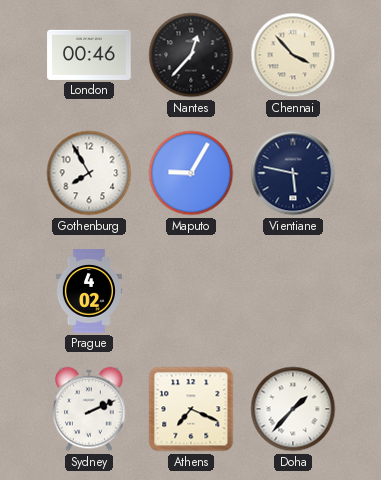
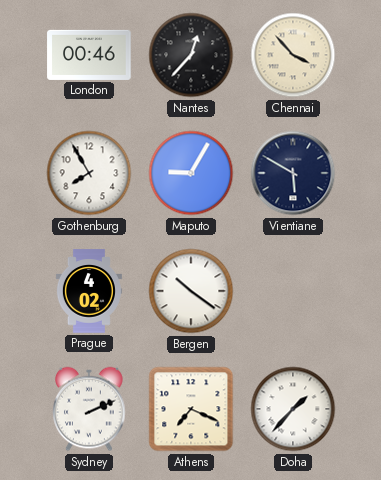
Vientiane: 5:47 -> 5:50 (293, 173)
Bergen: none -> 10:21 (191, 291)
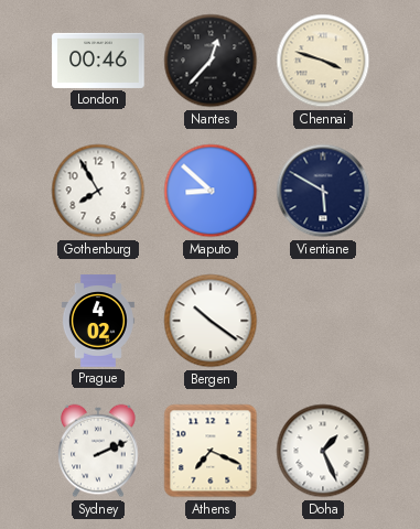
Chennai: 3:53 -> 3:48 (323, 61)
Maputo: 9:05 -> 8:52 (211, 191)
Doha: 1:37 -> 1:26 (323, 451)
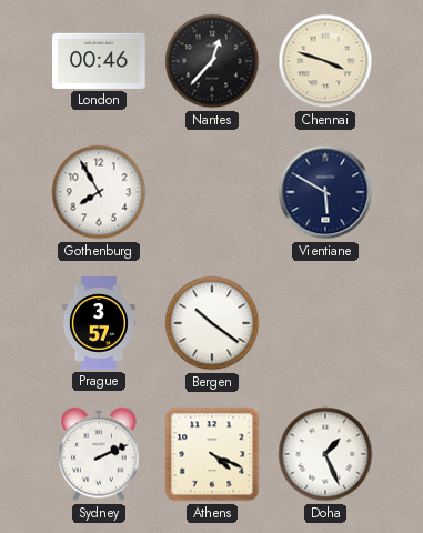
Maputo: 8:52 -> none (211, 191)
Prague: 4:02 -> 3:57 (99, 323)
Athens: 7:19 -> 4:19 (212, 454)
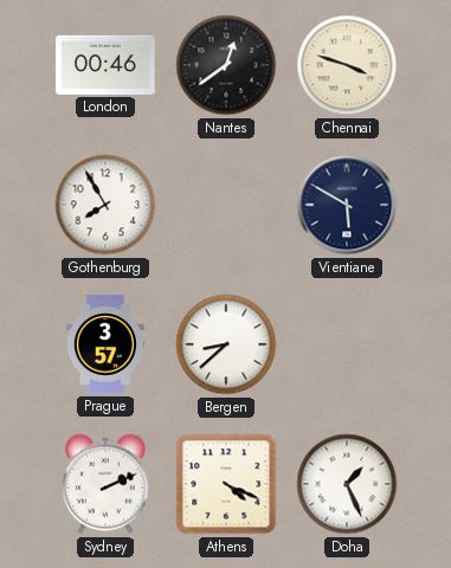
Nantes: 12:37 -> 12:39 (226, 65)
Bergen: 10:21 -> 8:38 (226, 344)
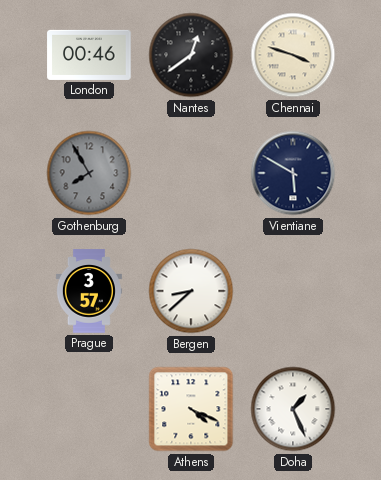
Gothenburg dial: white -> grey (89, 173)
Sydney: 2:11 -> none (105, 484)
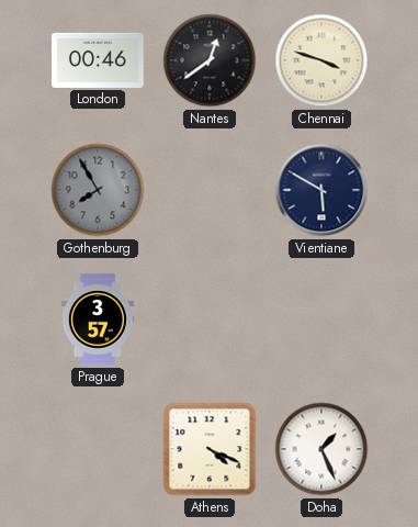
Bergen: 8:38 -> none (191, 291)
